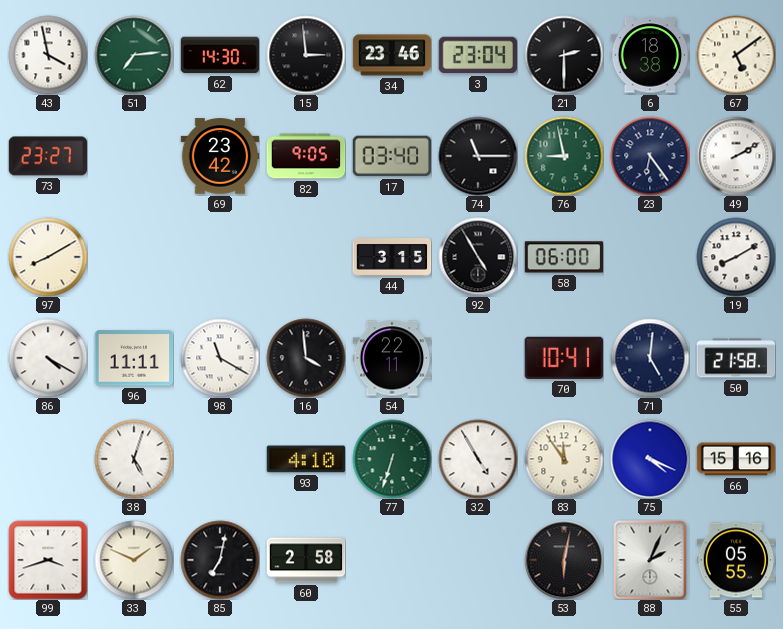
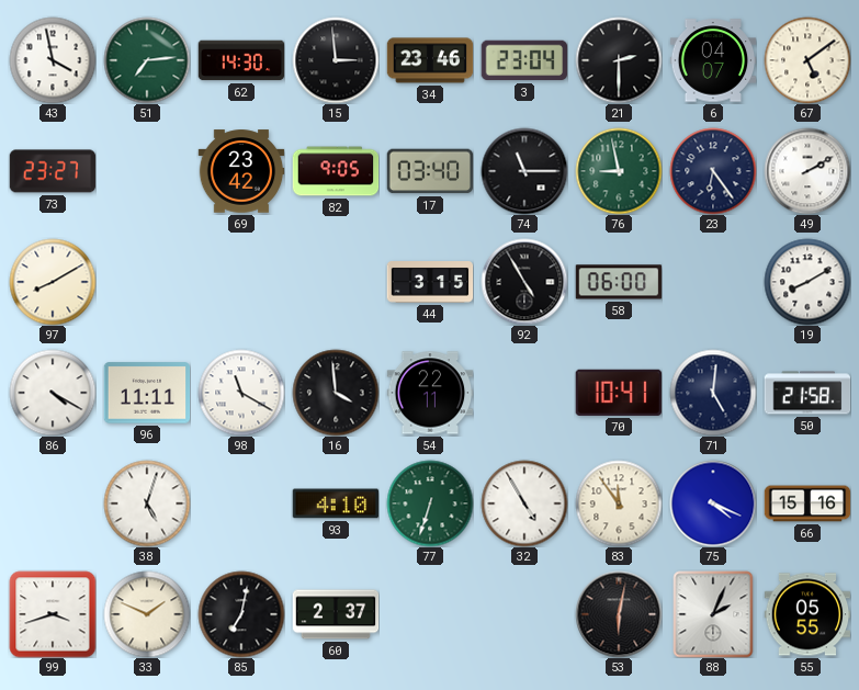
6: 18:38 -> 04:07 (713, 60)
60: 2:58 -> 2:37 (336, 614)
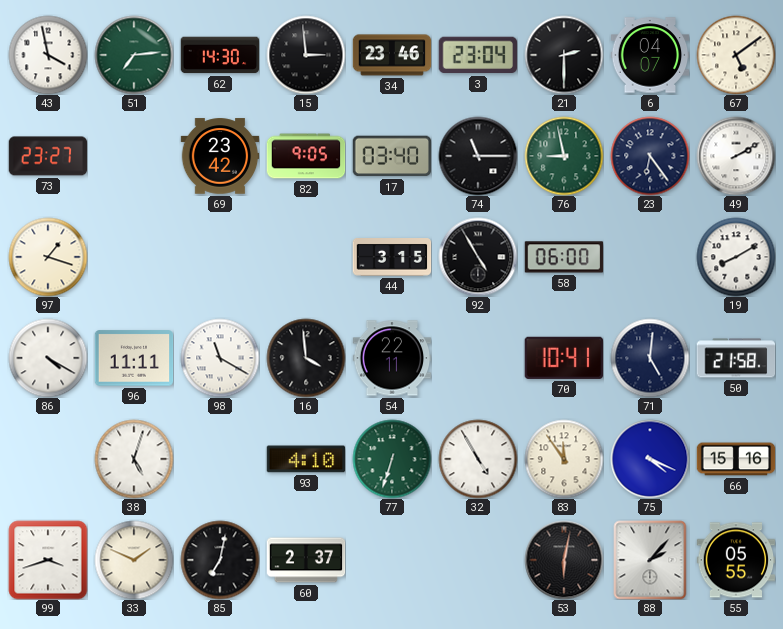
97: 8:10 -> 1:18 (48, 257)
88: 2:04 -> 2:07 (650, 560)
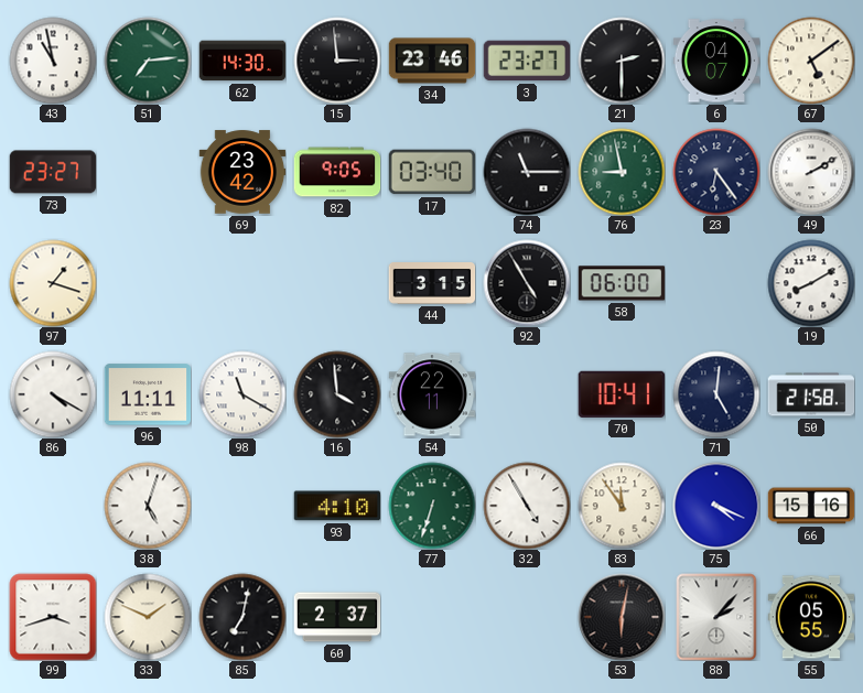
43: 3:58 -> 10:58 (53, 61)
3: 23:04 -> 23:27 (527, 61)
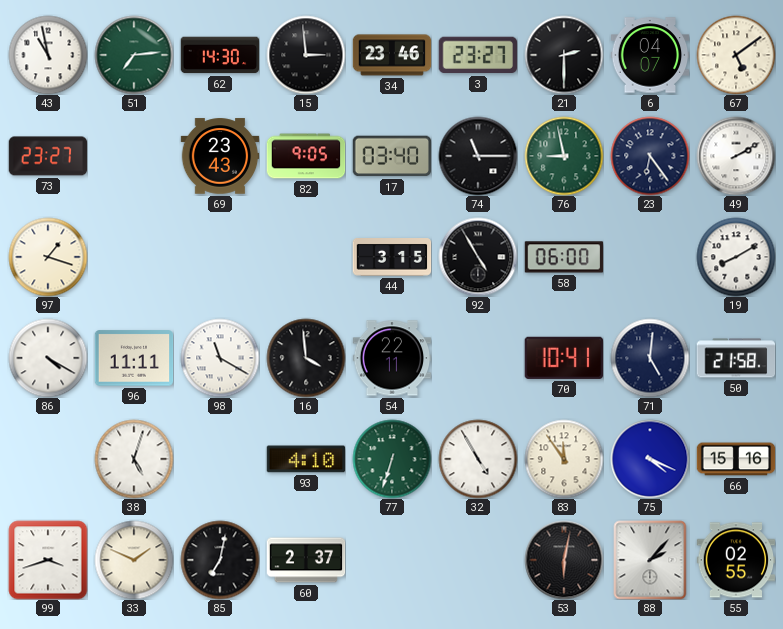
69: 23:42 -> 23:43 (220, 156)
55: 05:55 -> 02:55 (736, 560)
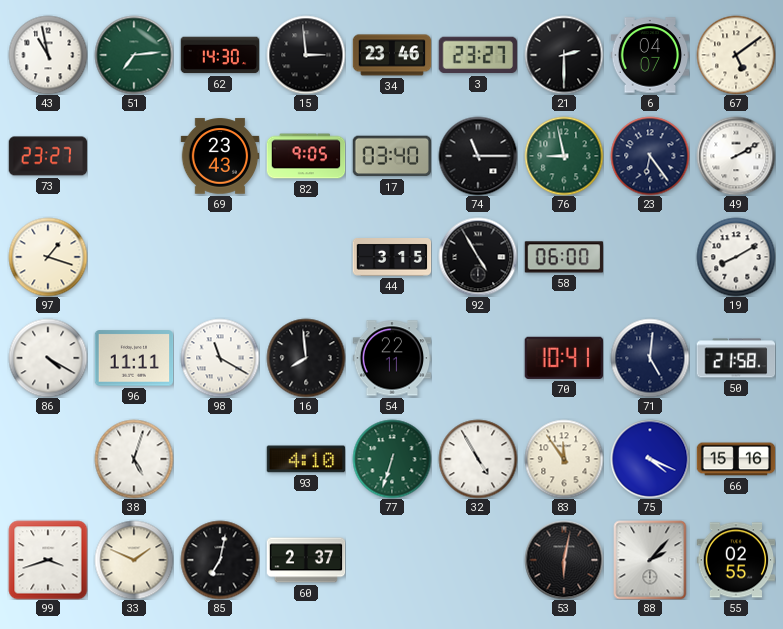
16: 3:59 -> 7:59 (306, 358)
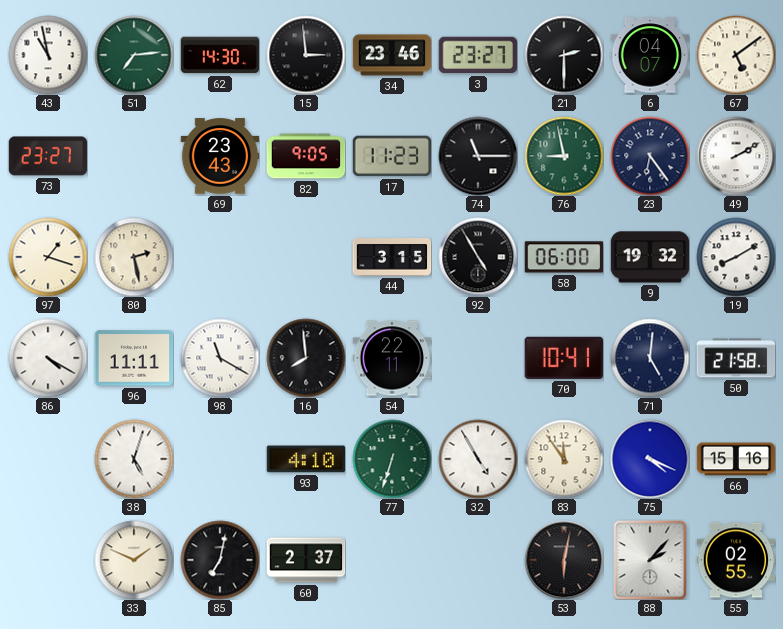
17: 03:40 -> 11:23 (392, 156)
80: none -> 2:28 (134, 257)
9: none -> 19:32 (650, 257)
99: 3:42 -> none (48, 560)
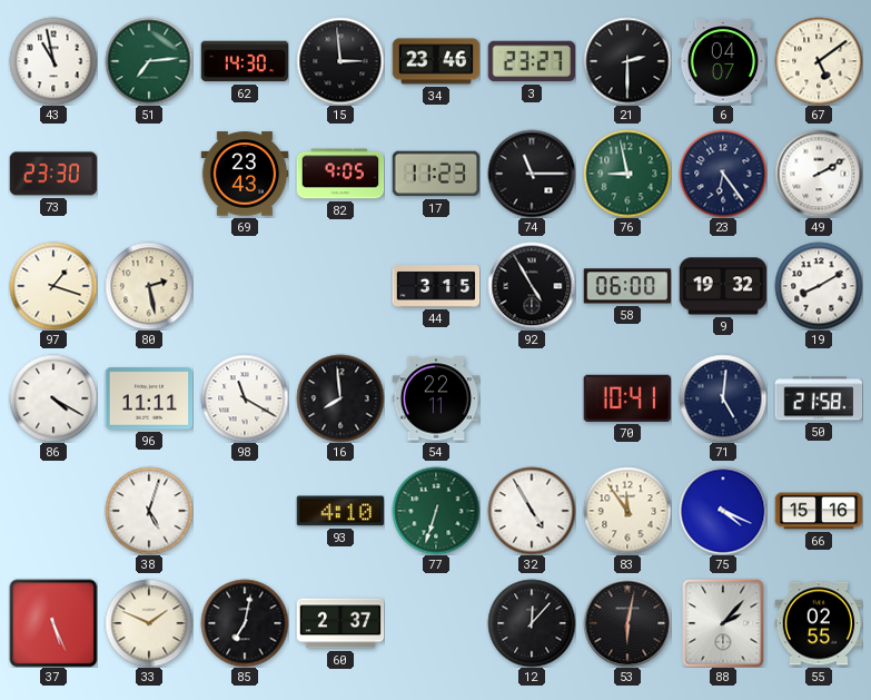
73: 23:27 -> 23:30 (53, 174)
37: none -> 5:26 (53, 623)
12: none -> 12:07 (532, 623)
